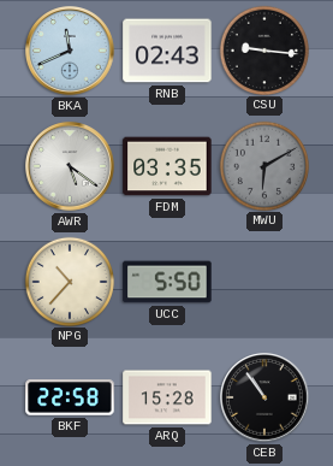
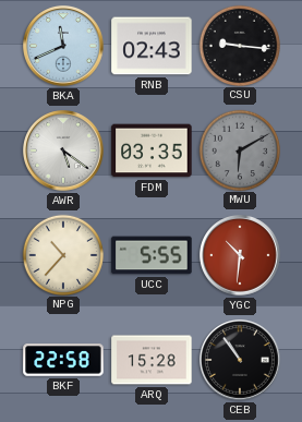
UCC: 5:50 -> 5:55 (152, 255)
YGC: none -> 10:31 (241, 256)
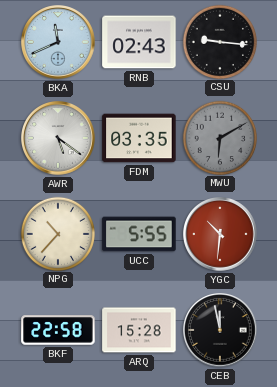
CEB: 10:54 -> 11:58 (221, 331)
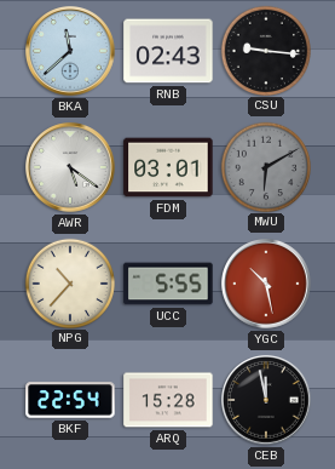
BKA: 11:41 -> 11:38 (71, 52)
FDM: 03:35 -> 03:01 (168, 167)
YGC: 10:31 -> 10:28 (267, 285)
BKF: 22:58 -> 22:54 (70, 400)
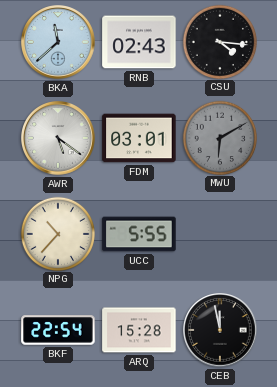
CSU: 9:16 -> 4:16 (219, 41)
YGC: 10:28 -> none (267, 285)
